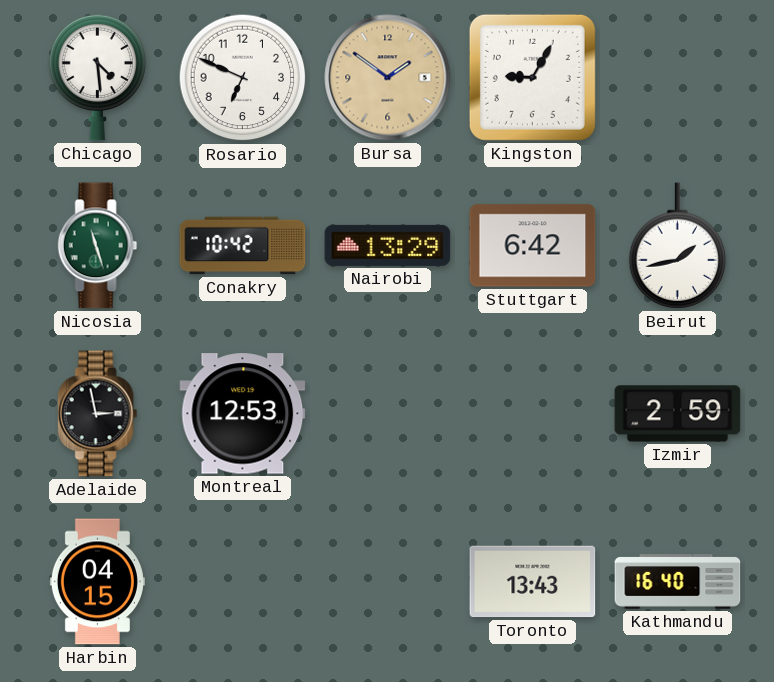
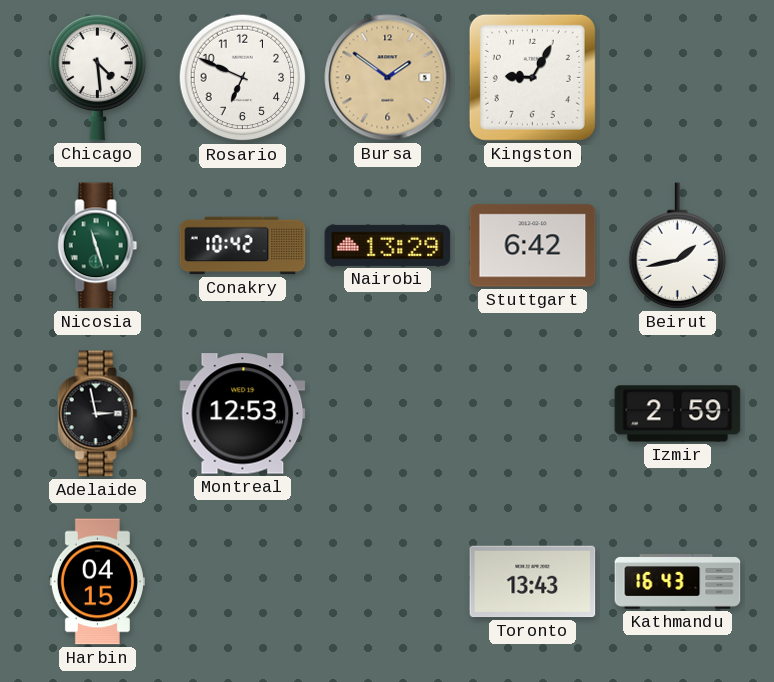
Kathmandu: 16:40 -> 16:43 (678, 582)
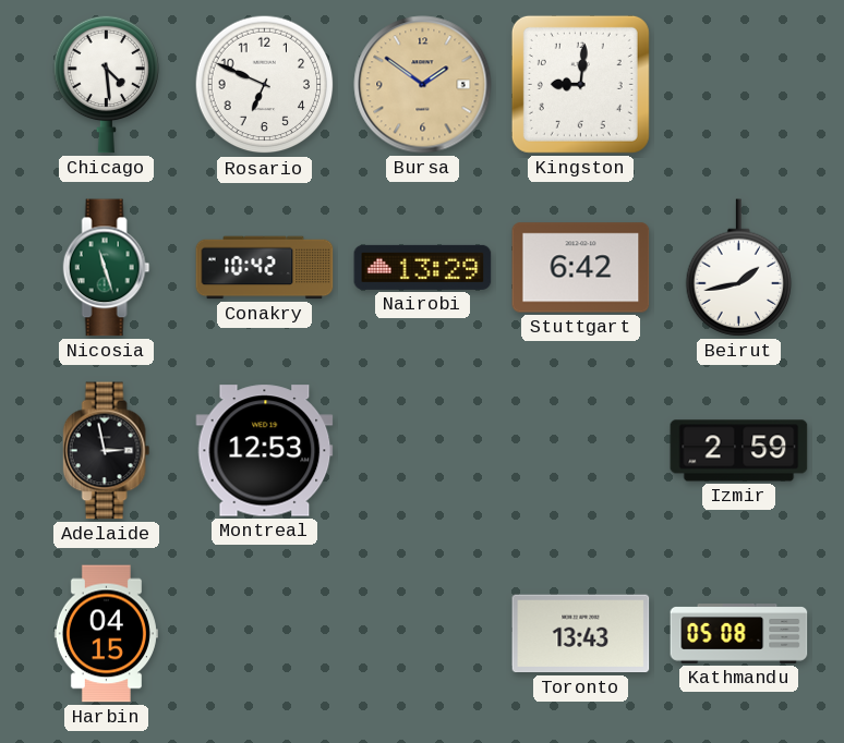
Kingston: 9:05 -> 9:01 (580, 84)
Kathmandu: 16:43 -> 05:08 (739, 634)
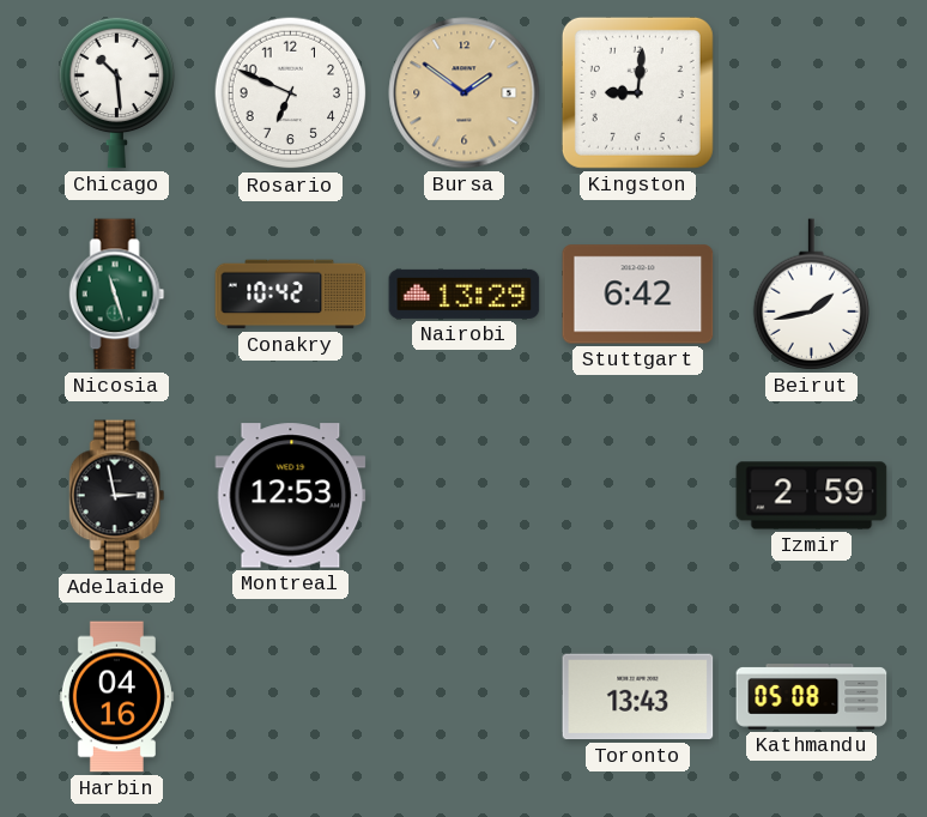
Chicago: 4:29 -> 10:29 (117, 92)
Harbin: 04:15 -> 04:16 (116, 697)
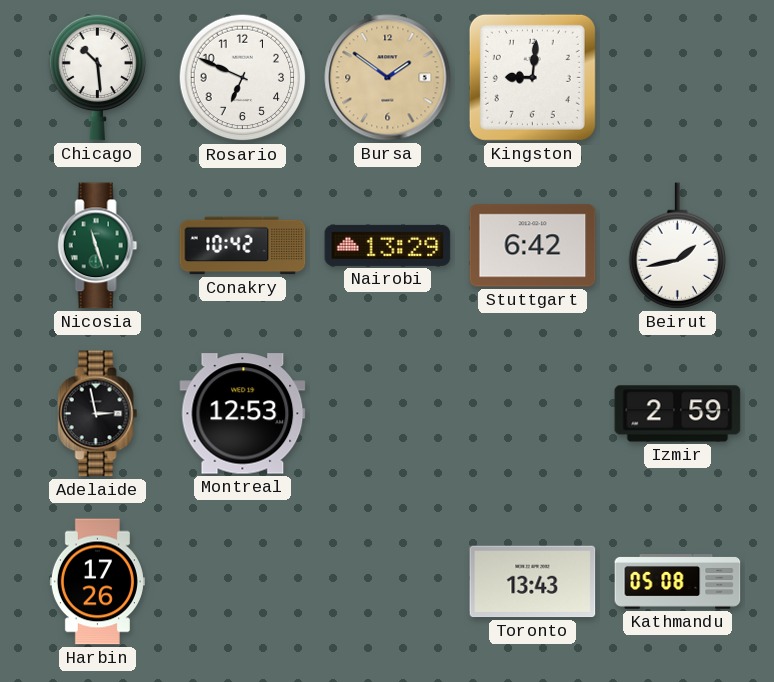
Harbin: 04:16 -> 17:26 (97, 582)
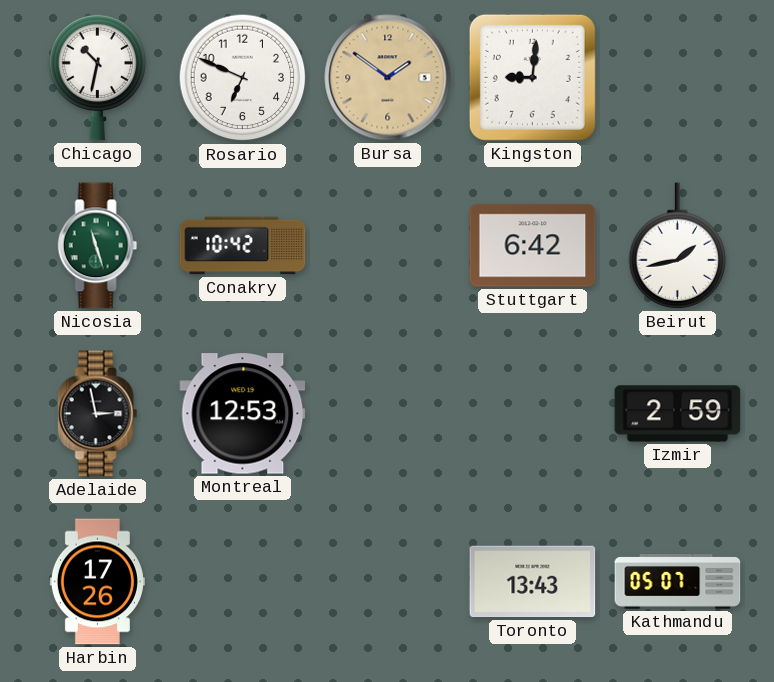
Chicago: 10:29 -> 10:32 (98, 77)
Nairobi: 13:29 -> none (388, 245)
Kathmandu: 05:08 -> 05:07 (678, 582)
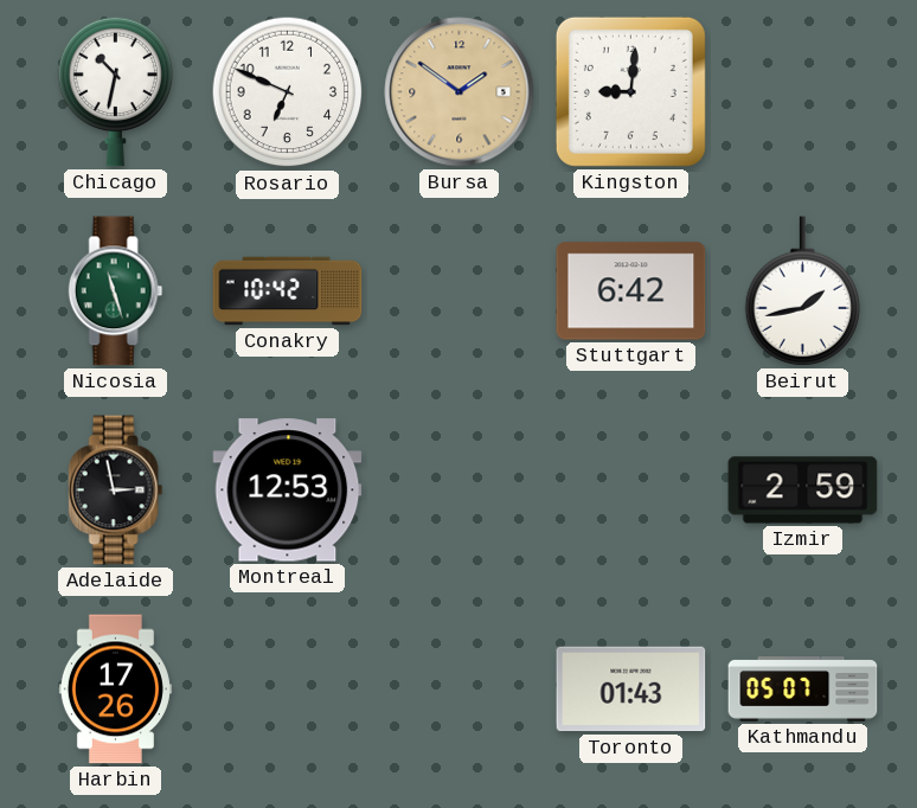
Toronto: 13:43 -> 01:43 (631, 690)
